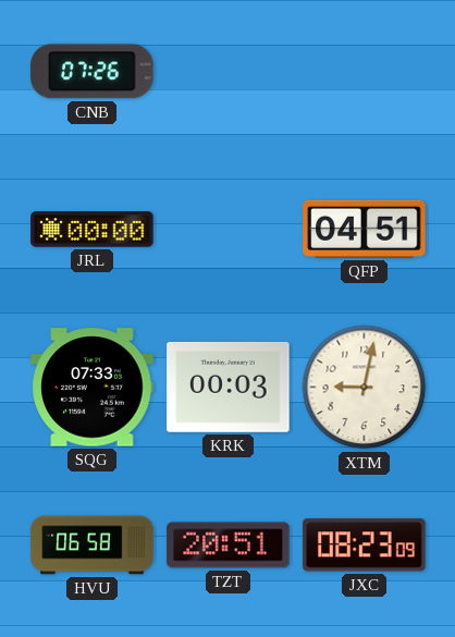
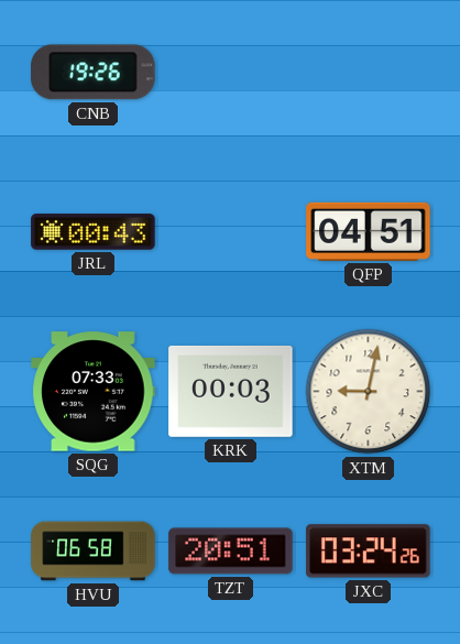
CNB: 07:26 -> 19:26 (94, 73)
JRL: 00:00 -> 00:43 (94, 232)
JXC: 08:23 -> 03:24 (369, 552)
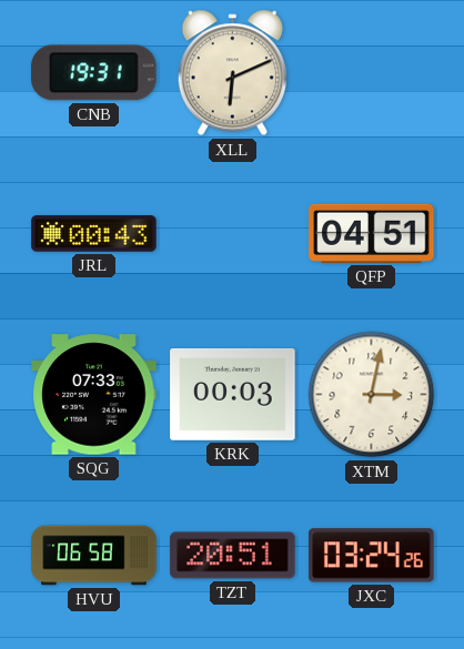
CNB: 19:26 -> 19:31 (94, 73)
XLL: none -> 6:11 (232, 73)
XTM: 9:02 -> 3:02 (372, 395)
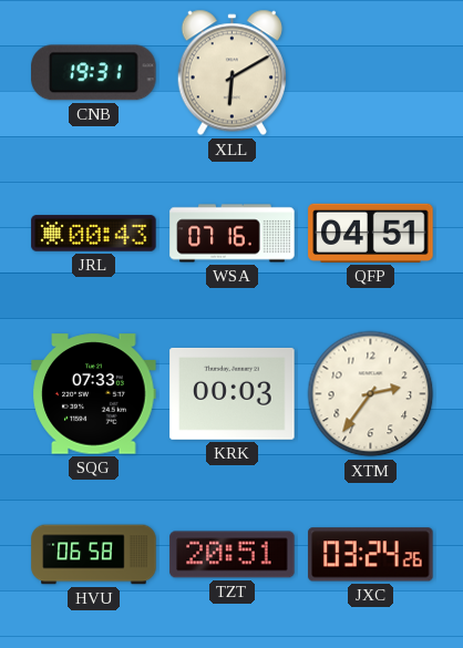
XLL: 6:11 -> 6:10 (231, 73)
WSA: none -> 07:16 (233, 234)
XTM: 3:02 -> 2:36 (371, 394)
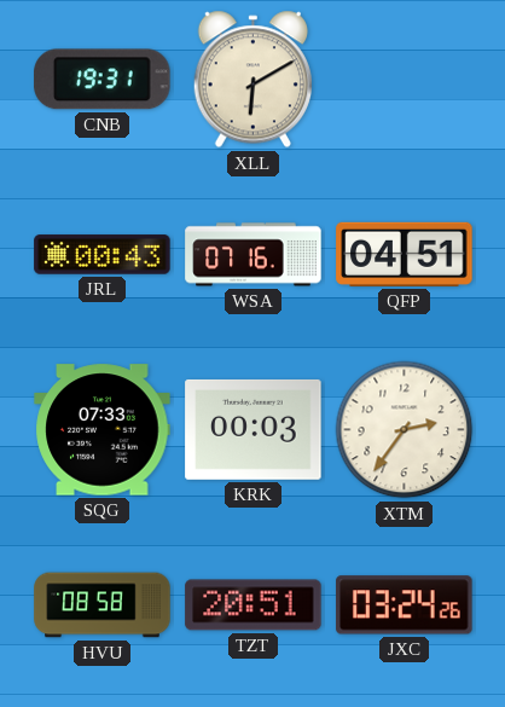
HVU: 06:58 -> 08:58 (103, 605)
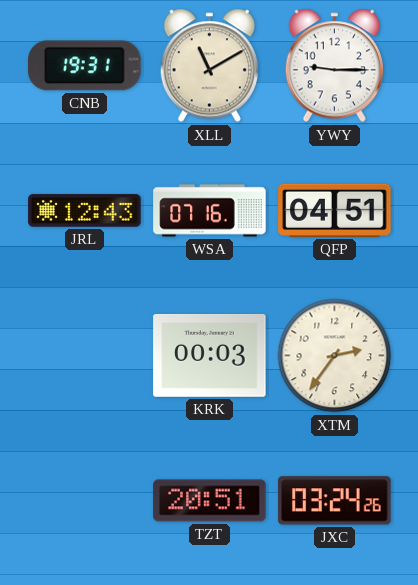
XLL: 6:10 -> 11:10 (209, 66)
YWY: none -> 9:15 (334, 66)
JRL: 00:43 -> 12:43 (85, 211)
SQG: 07:33 -> none (103, 430)
HVU: 08:58 -> none (103, 605)
